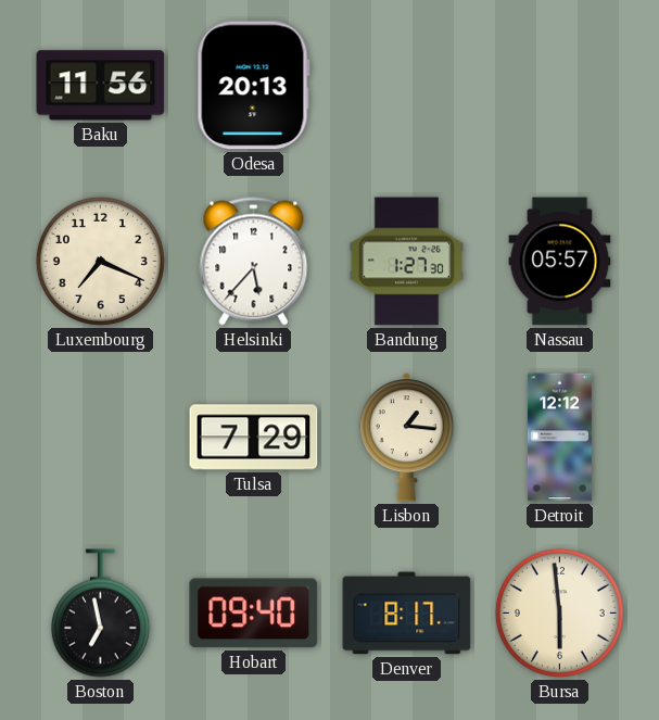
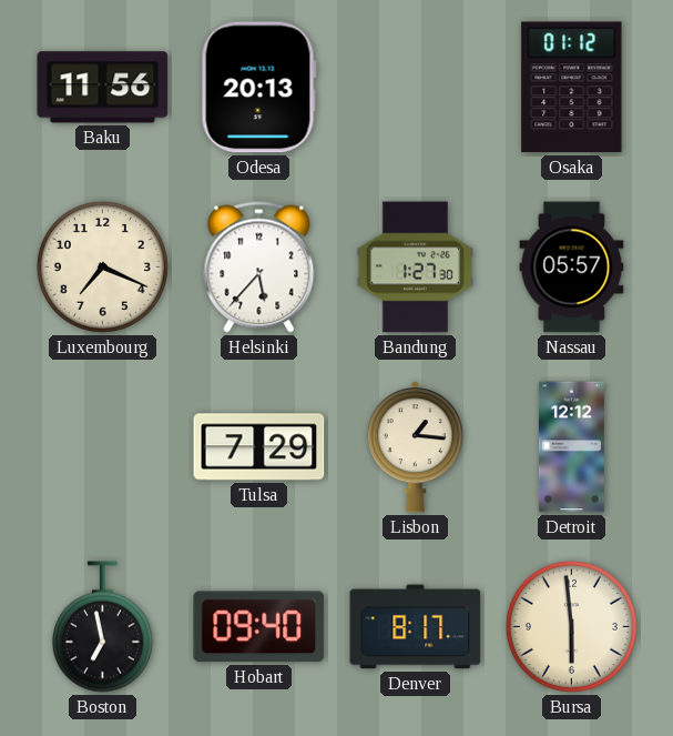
Osaka: none -> 01:12 (572, 88)
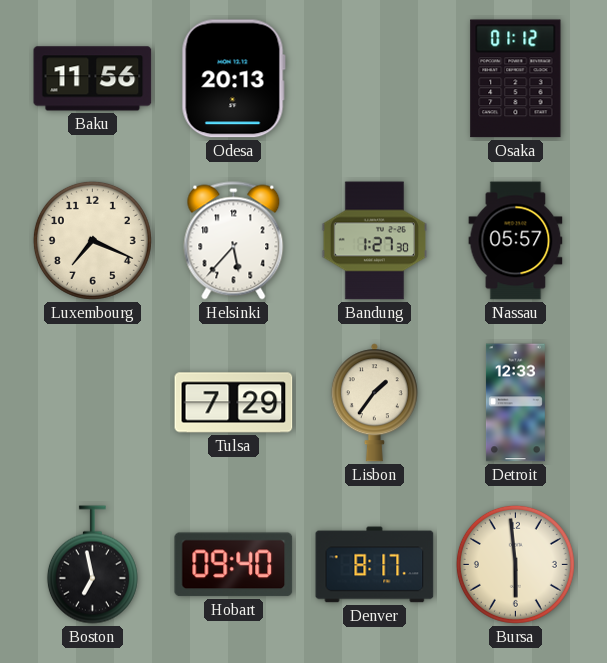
Lisbon: 1:16 -> 1:36 (374, 403)
Detroit: 12:12 -> 12:33 (515, 403)
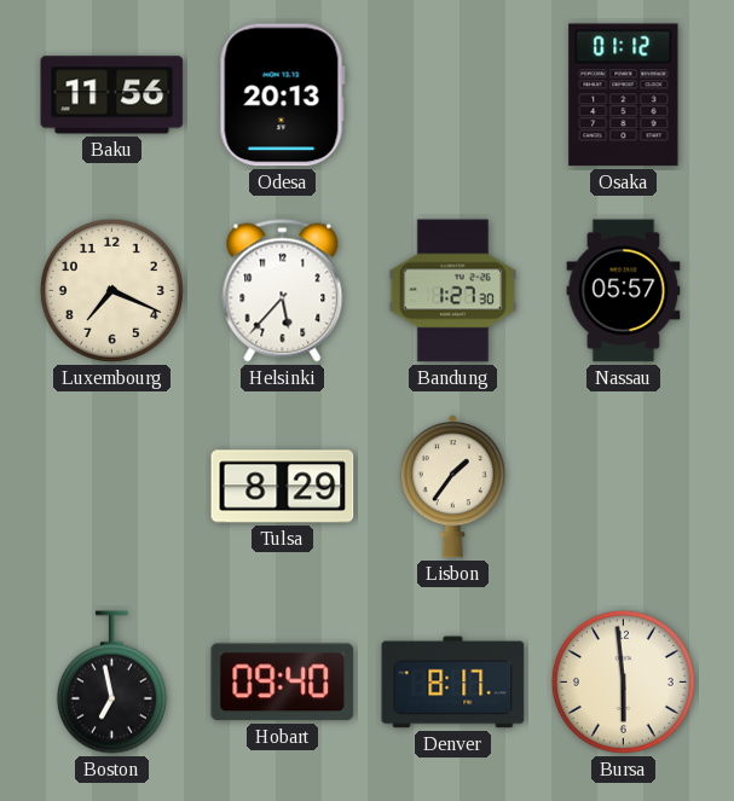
Tulsa: 7:29 -> 8:29 (283, 487)
Detroit: 12:33 -> none (515, 403)
